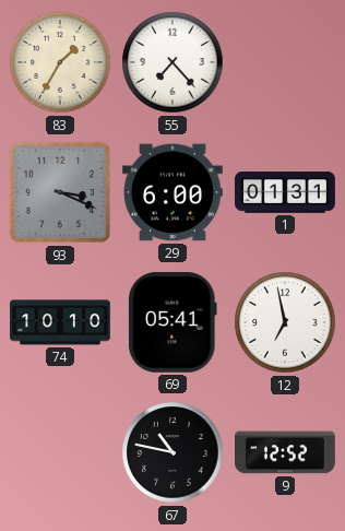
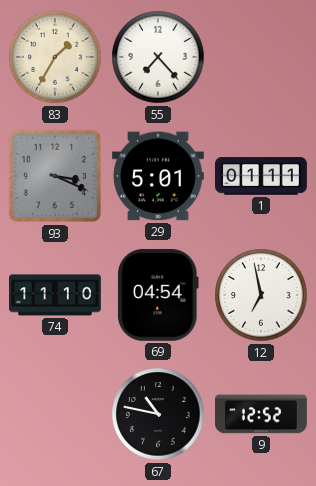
29: 6:00 -> 5:01 (158, 176)
1: 01:31 -> 01:11 (261, 176)
74: 10:10 -> 11:10 (55, 295)
69: 05:41 -> 04:54 (158, 295)
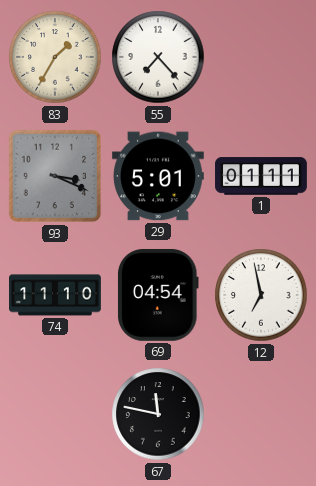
67: 10:47 -> 11:47 (158, 414)
9: 12:52 -> none (262, 414)
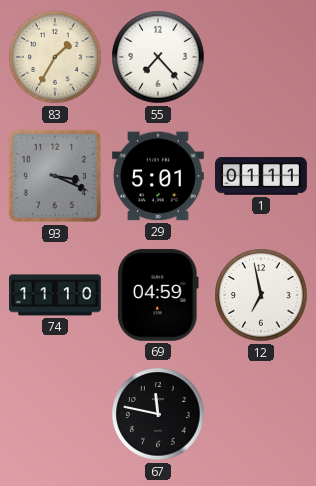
69: 04:54 -> 04:59 (158, 295)
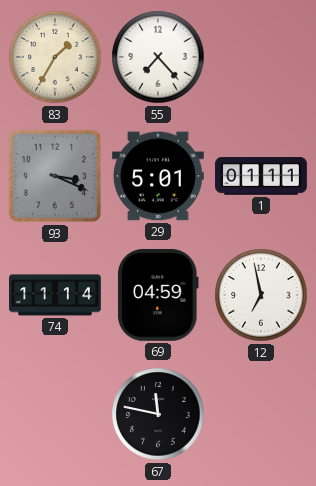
74: 11:10 -> 11:14 (55, 295)
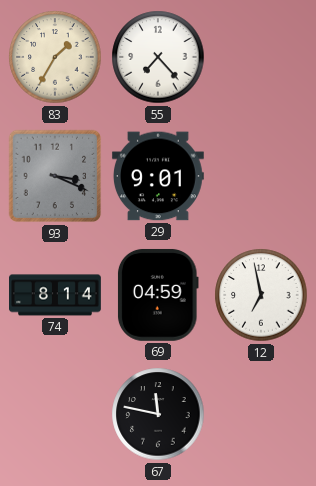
29: 5:01 -> 9:01 (158, 176)
1: 01:11 -> none (261, 176)
74: 11:14 -> 8:14 (55, 295)
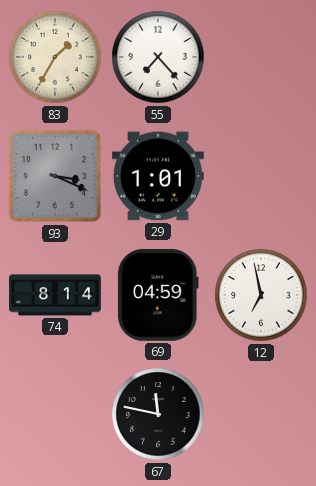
29: 9:01 -> 1:01 (158, 176)
